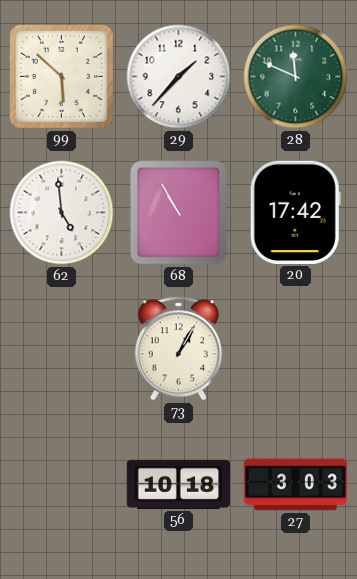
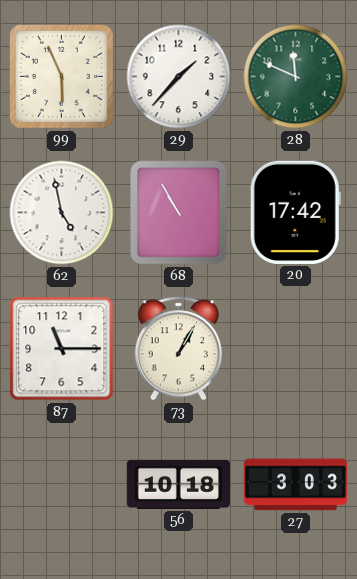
99: 5:52 -> 5:56 (61, 76)
62: 4:59 -> 4:58 (62, 213)
87: none -> 11:15 (62, 349)
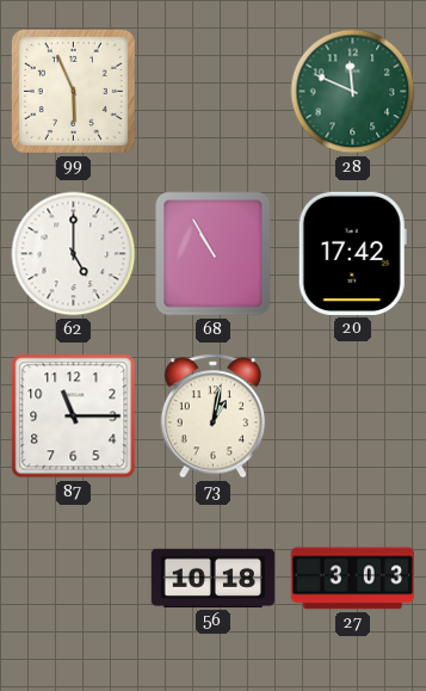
29: 1:37 -> none (179, 77)
62: 4:58 -> 5:00 (74, 254)
73: 1:05 -> 1:02 (214, 417)
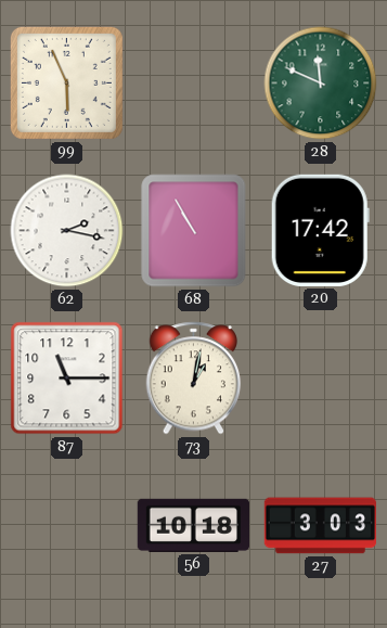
62: 5:00 -> 2:17 (67, 231)
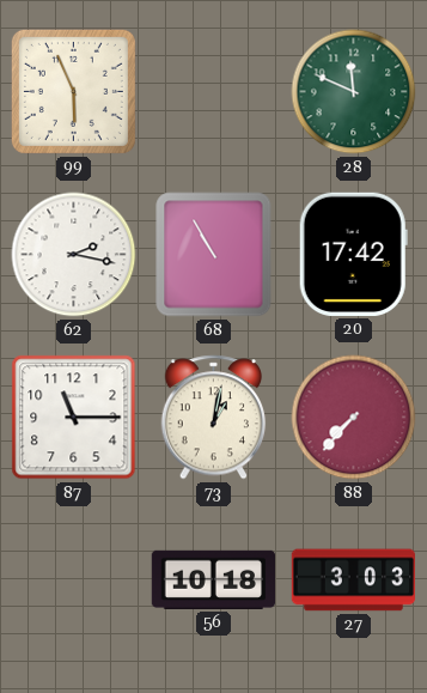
88: none -> 7:37 (354, 418)
